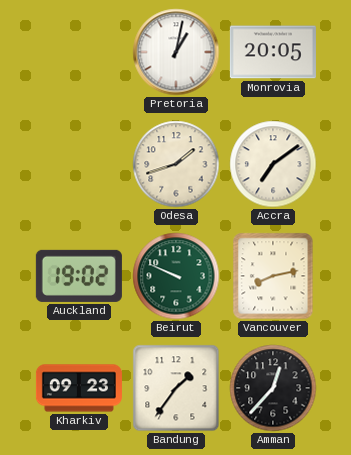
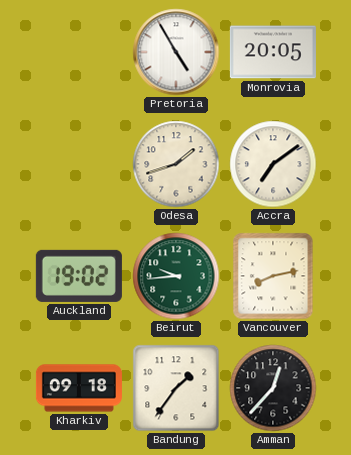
Pretoria: 1:02 -> 4:55 (176, 52)
Beirut: 9:49 -> 9:44 (176, 276)
Kharkiv: 09:23 -> 09:18 (79, 388)
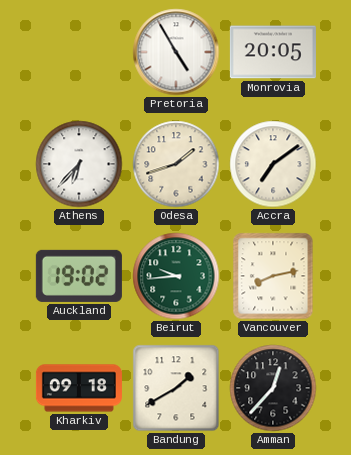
Athens: none -> 6:37 (79, 164)
Bandung: 1:36 -> 1:40 (176, 388)
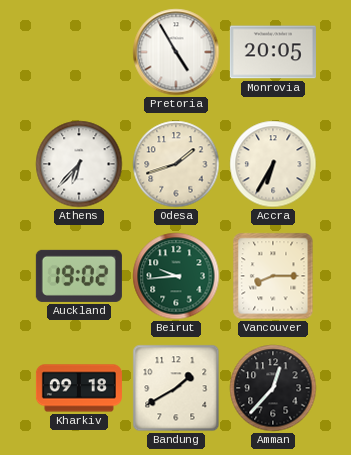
Accra: 7:09 -> 6:35 (273, 164)
Vancouver: 8:13 -> 8:15 (273, 276)
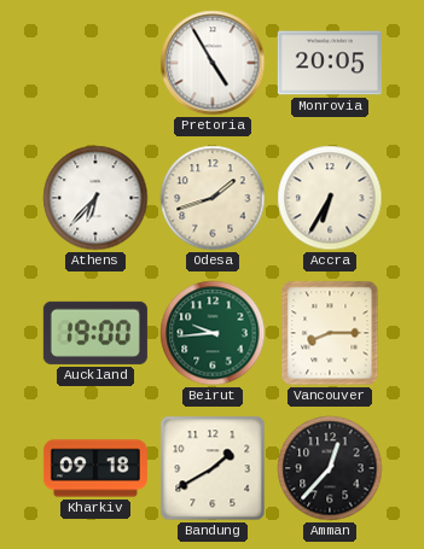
Auckland: 19:02 -> 19:00 (95, 333)
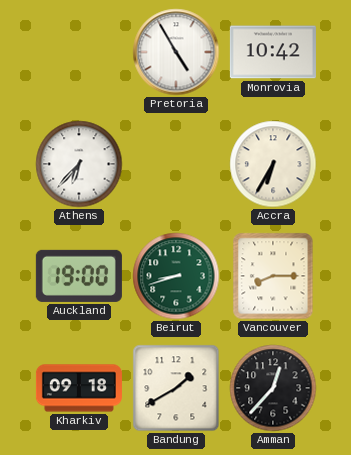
Monrovia: 20:05 -> 10:42 (273, 52)
Odesa: 1:42 -> none (213, 198)
Beirut: 9:44 -> 8:42 (176, 276)
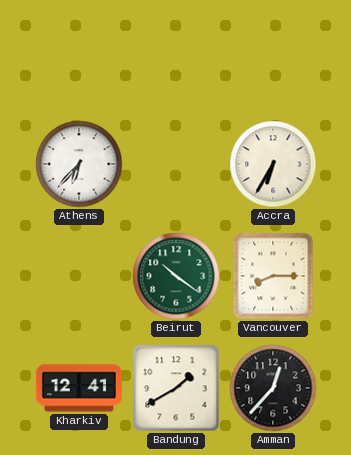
Pretoria: 4:55 -> none (176, 52)
Monrovia: 10:42 -> none (273, 52)
Auckland: 19:00 -> none (79, 276)
Beirut: 8:42 -> 10:21 (176, 276)
Kharkiv: 09:18 -> 12:41 (79, 388)
